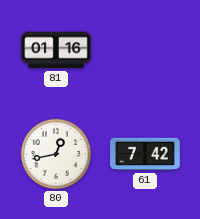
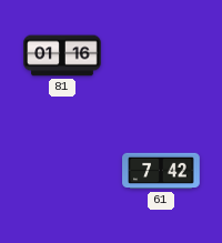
80: 12:43 -> none (56, 154)
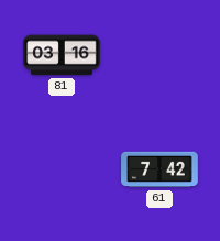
81: 01:16 -> 03:16 (62, 55)
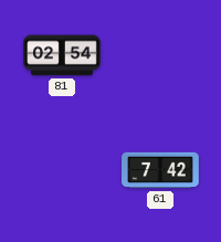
81: 03:16 -> 02:54 (62, 55)
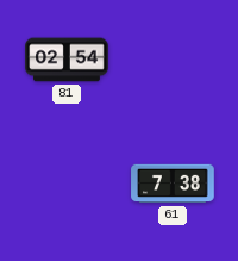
61: 7:42 -> 7:38 (173, 184)
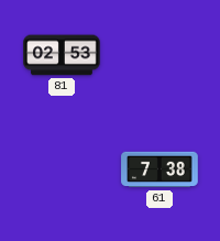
81: 02:54 -> 02:53 (62, 55)
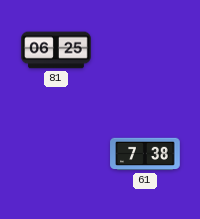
81: 02:53 -> 06:25 (56, 50)
